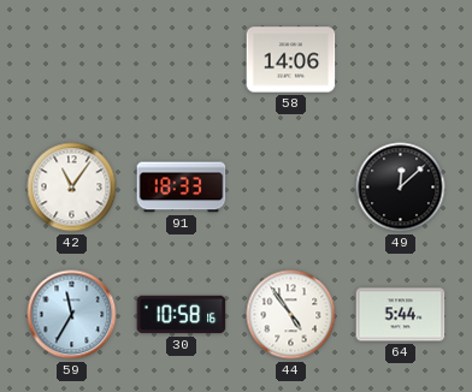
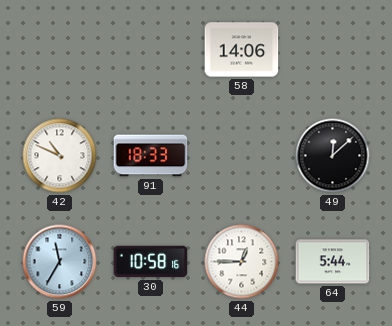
42: 11:06 -> 10:49 (60, 156)
44: 4:54 -> 12:45 (242, 262)
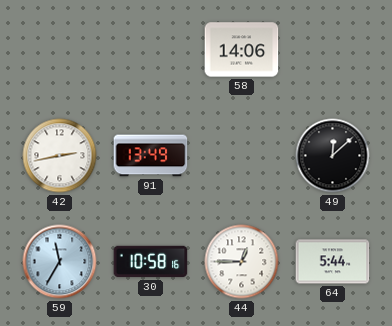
42: 10:49 -> 2:43 (60, 156)
91: 18:33 -> 13:49 (151, 156)
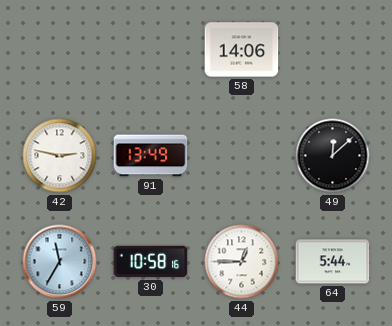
42: 2:43 -> 2:47 (60, 156)
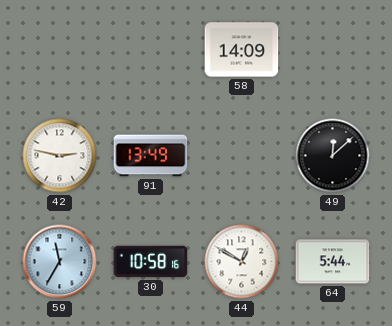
58: 14:06 -> 14:09 (242, 50)
44: 12:45 -> 12:50 (242, 262)
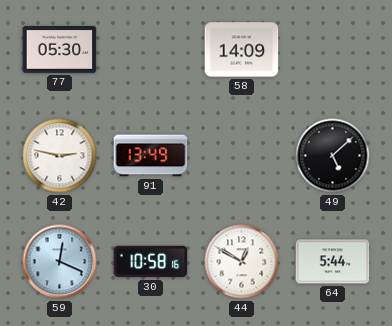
77: none -> 05:30 (60, 50)
49: 12:08 -> 5:08 (333, 156)
59: 11:35 -> 12:19 (60, 262)
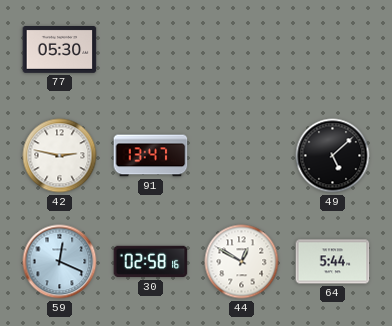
58: 14:09 -> none (242, 50)
91: 13:49 -> 13:47 (151, 156)
30: 10:58 -> 02:58 (151, 262)
